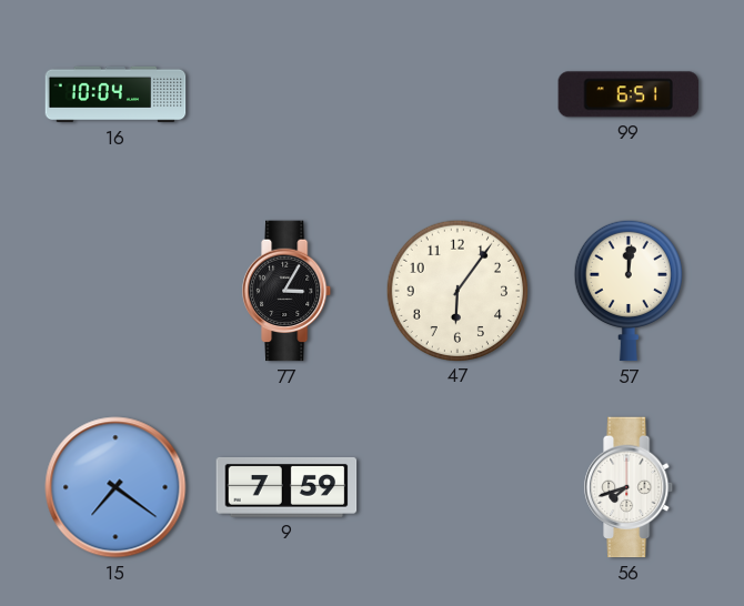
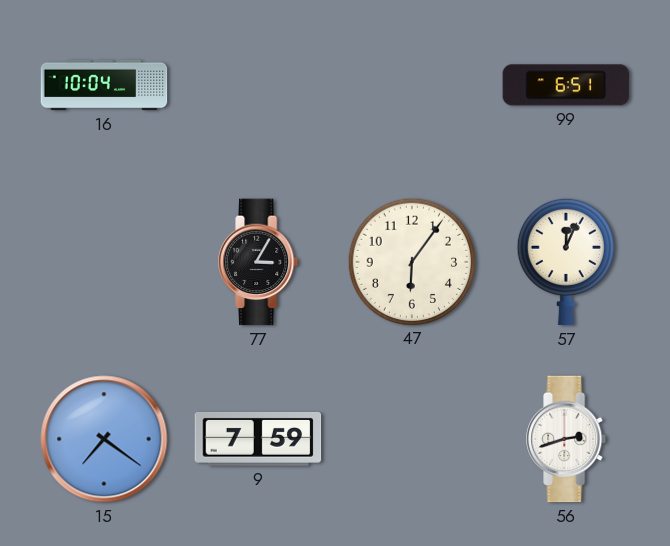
57: 12:01 -> 12:04 (566, 262)
56: 7:42 -> 2:42 (567, 439)
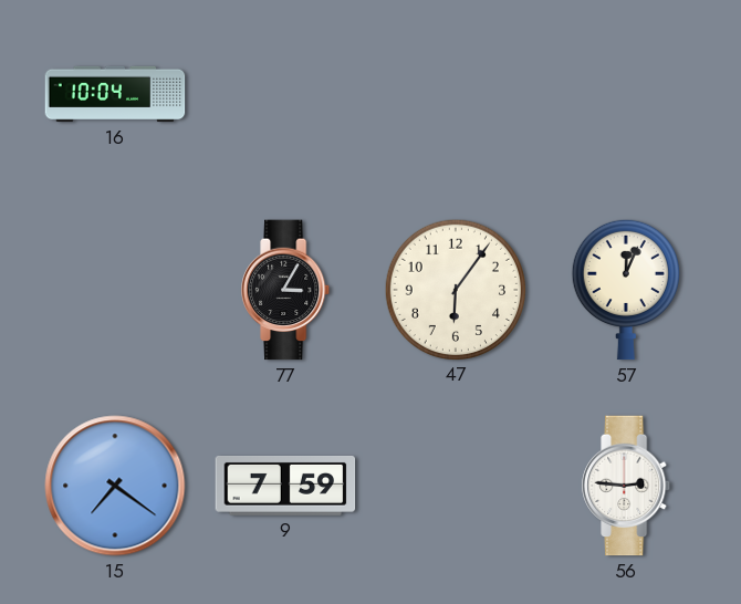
99: 6:51 -> none (566, 85)
56: 2:42 -> 2:46 (627, 486)
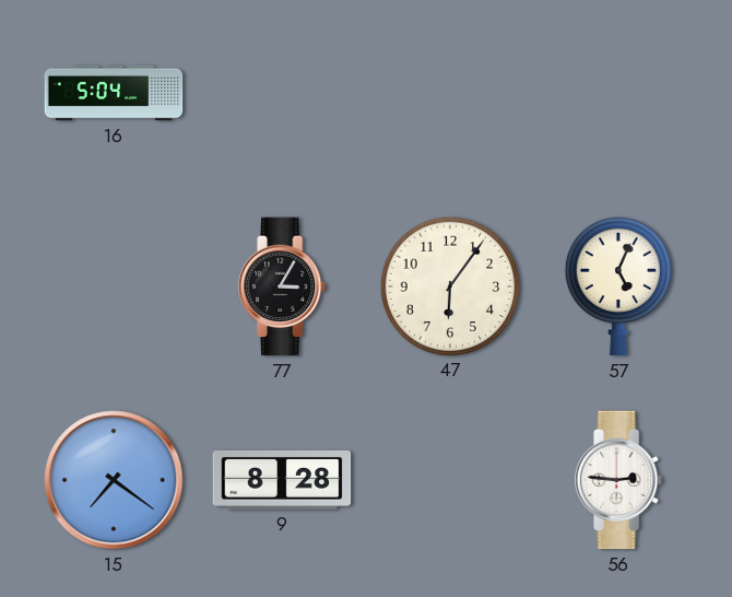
16: 10:04 -> 5:04 (114, 93)
57: 12:04 -> 5:04 (618, 286)
9: 7:59 -> 8:28 (282, 480)
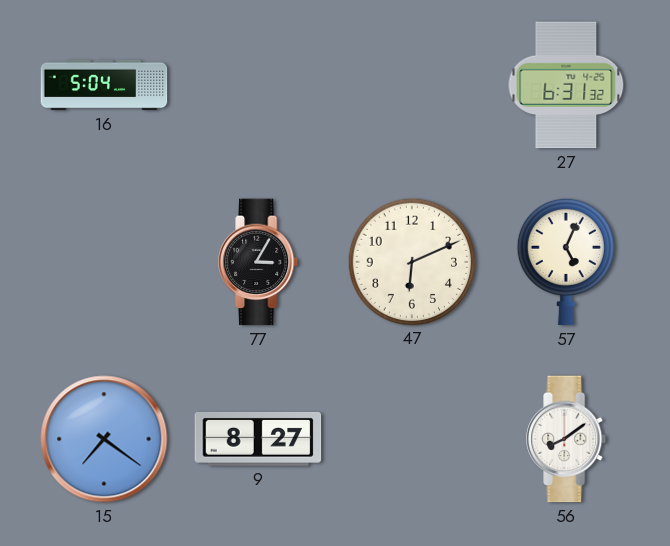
27: none -> 6:31 (566, 85)
47: 6:06 -> 6:11 (411, 261)
9: 8:28 -> 8:27 (258, 439)
56: 2:46 -> 8:09 (567, 439)
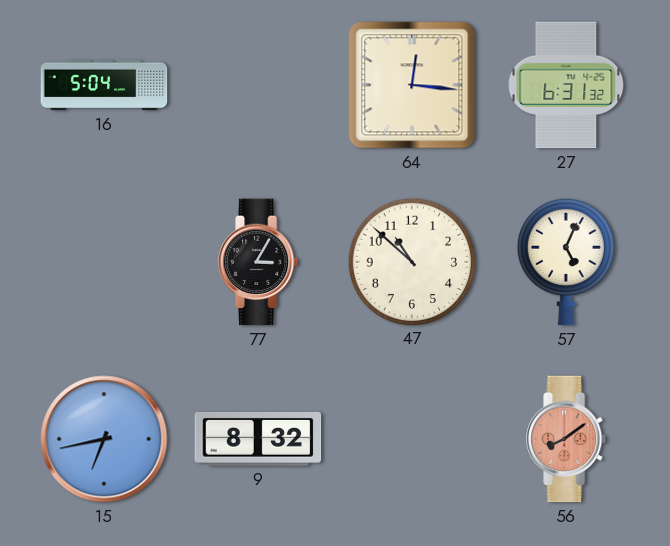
64: none -> 12:16 (412, 85)
47: 6:11 -> 10:52 (411, 261)
15: 7:21 -> 6:43 (104, 439)
9: 8:27 -> 8:32 (258, 439)
56 dial: white -> salmon (567, 439)
